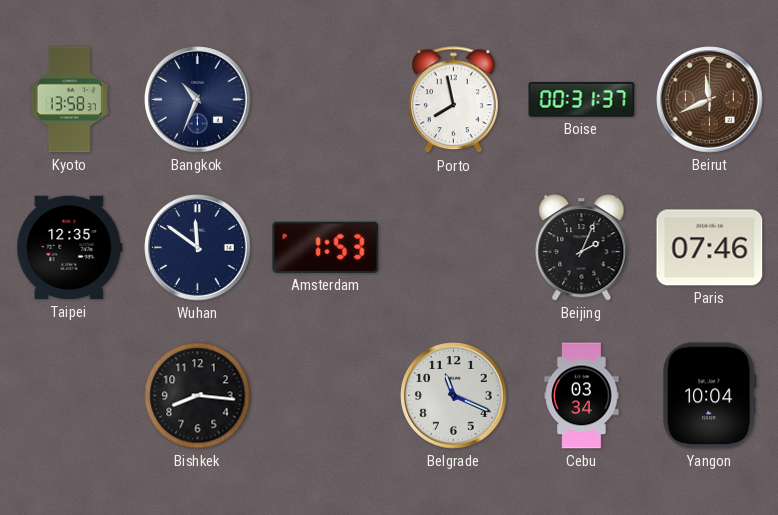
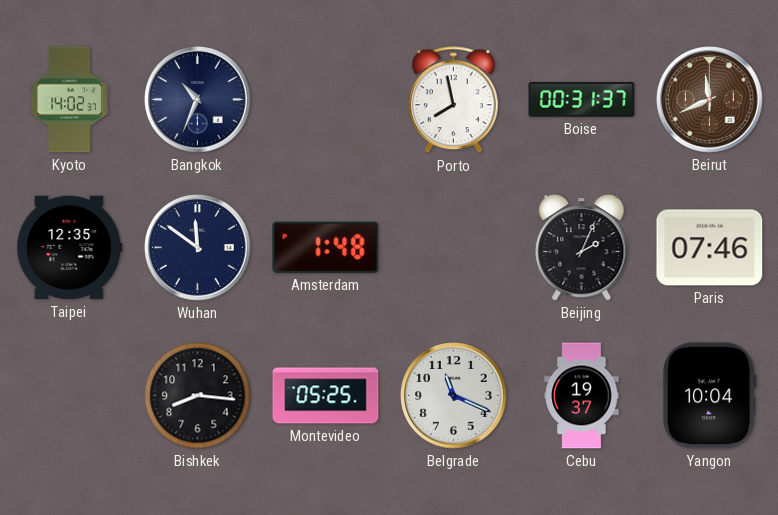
Kyoto: 13:58 -> 14:02 (69, 100)
Amsterdam: 1:53 -> 1:48 (326, 247)
Montevideo: none -> 05:25 (326, 396)
Cebu: 03:34 -> 19:37 (582, 396)
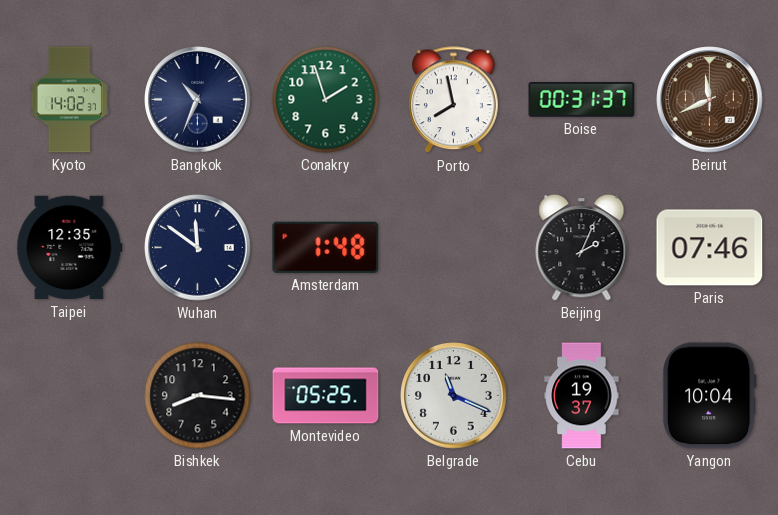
Conakry: none -> 1:57 (326, 100)
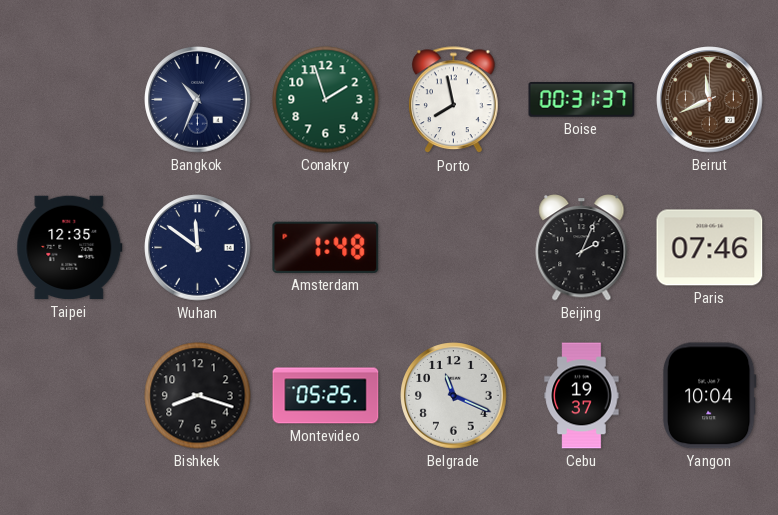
Kyoto: 14:02 -> none (69, 100)
Bishkek: 8:16 -> 8:18 (198, 396)
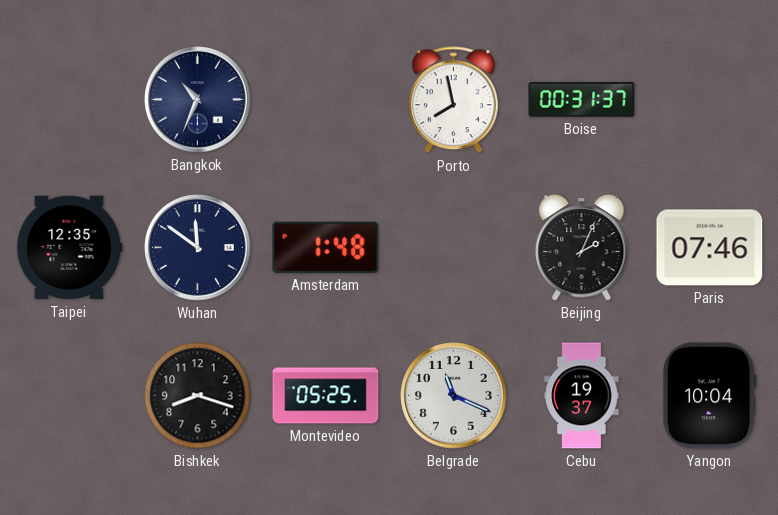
Conakry: 1:57 -> none (326, 100)
Beirut: 11:41 -> none (710, 100)
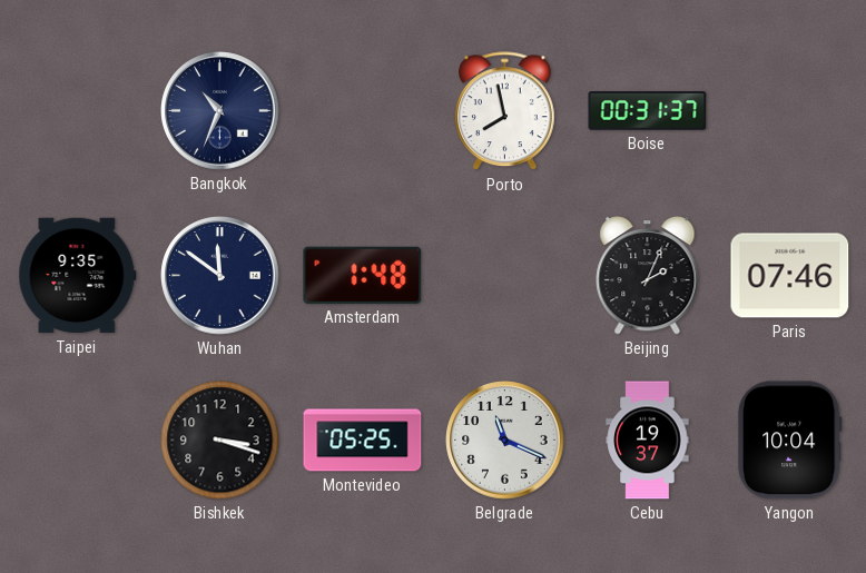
Taipei: 12:35 -> 9:35 (78, 276)
Bishkek: 8:18 -> 3:18 (220, 441)
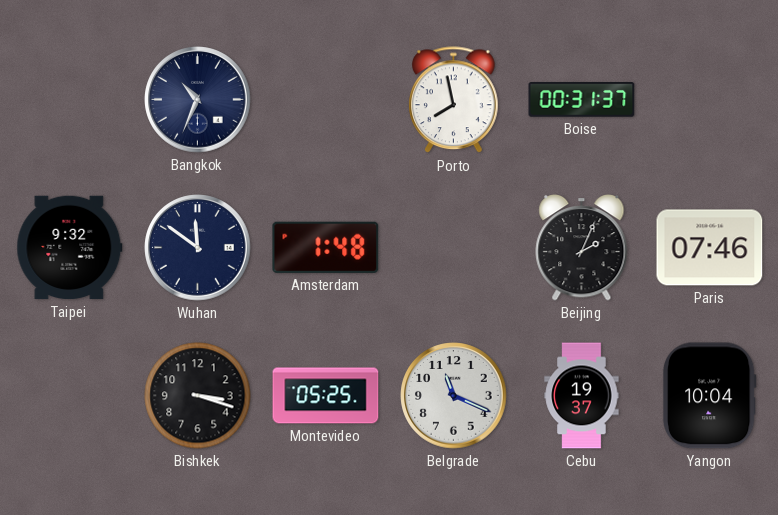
Taipei: 9:35 -> 9:32 (70, 248)
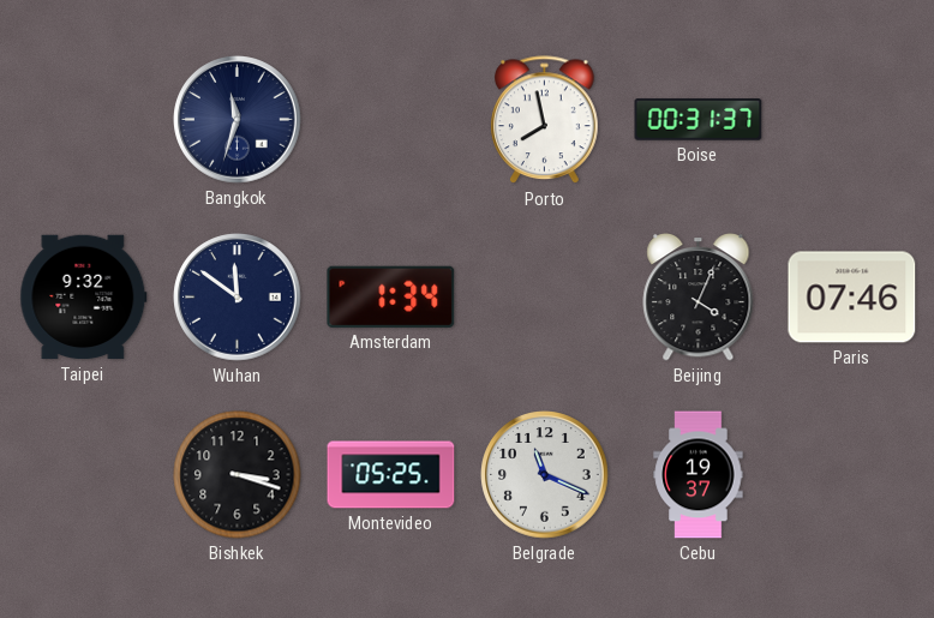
Bangkok: 10:34 -> 11:33 (238, 120)
Amsterdam: 1:48 -> 1:34 (391, 296)
Beijing: 2:04 -> 4:04 (699, 298)
Yangon: 10:04 -> none (709, 396)
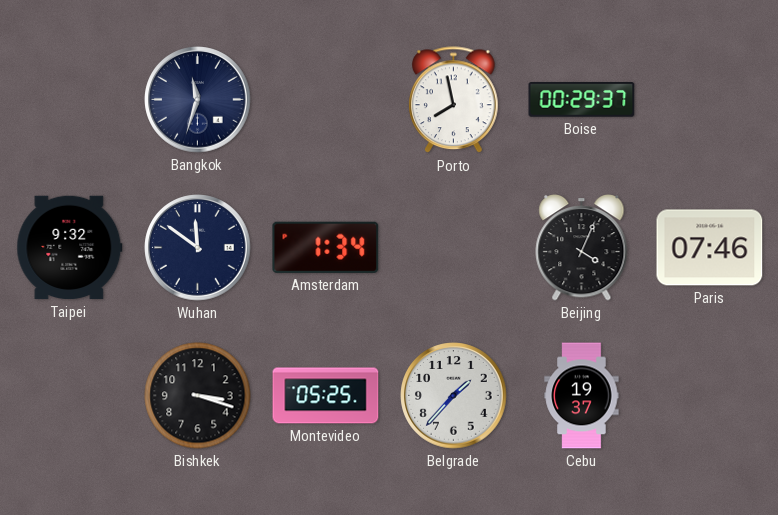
Boise: 00:31 -> 00:29 (582, 100)
Belgrade: 11:19 -> 1:37 (454, 396)
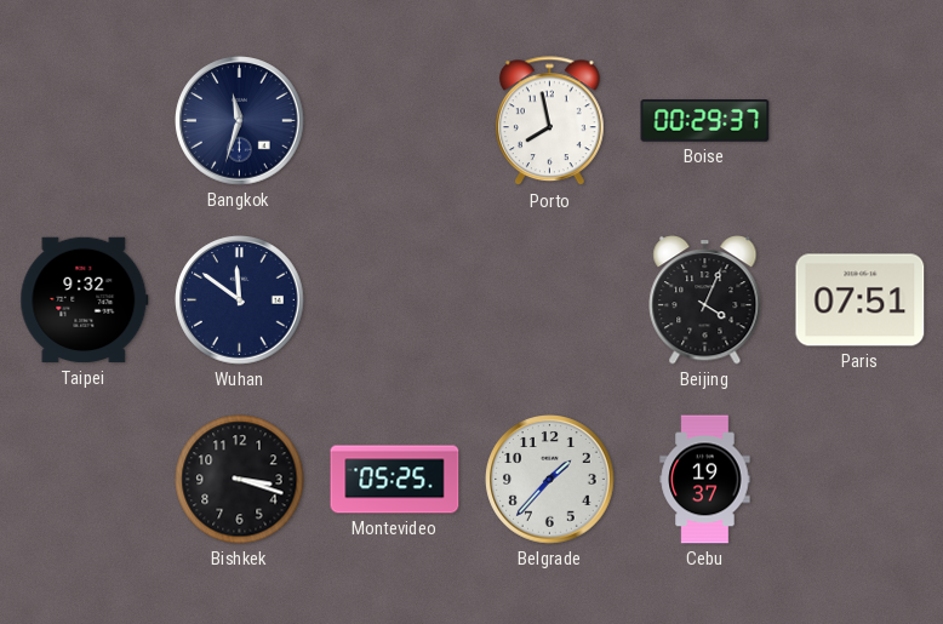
Amsterdam: 1:34 -> none (326, 247)
Paris: 07:46 -> 07:51 (861, 300)
